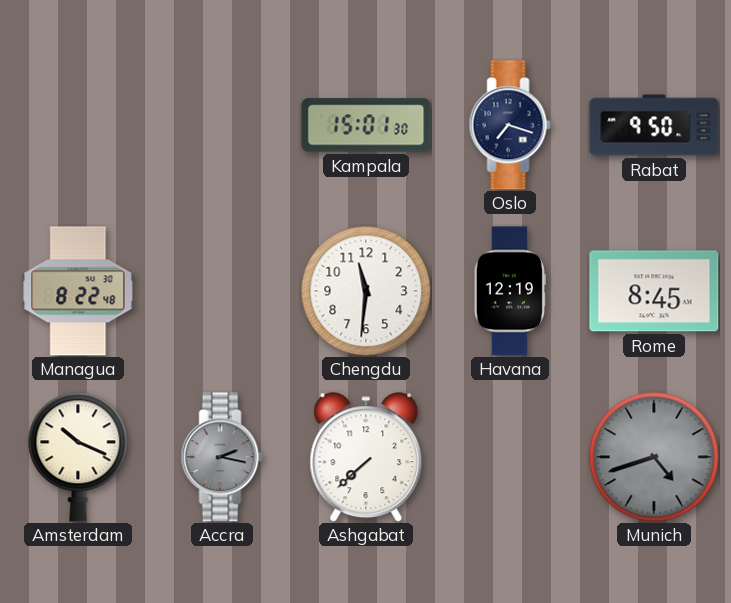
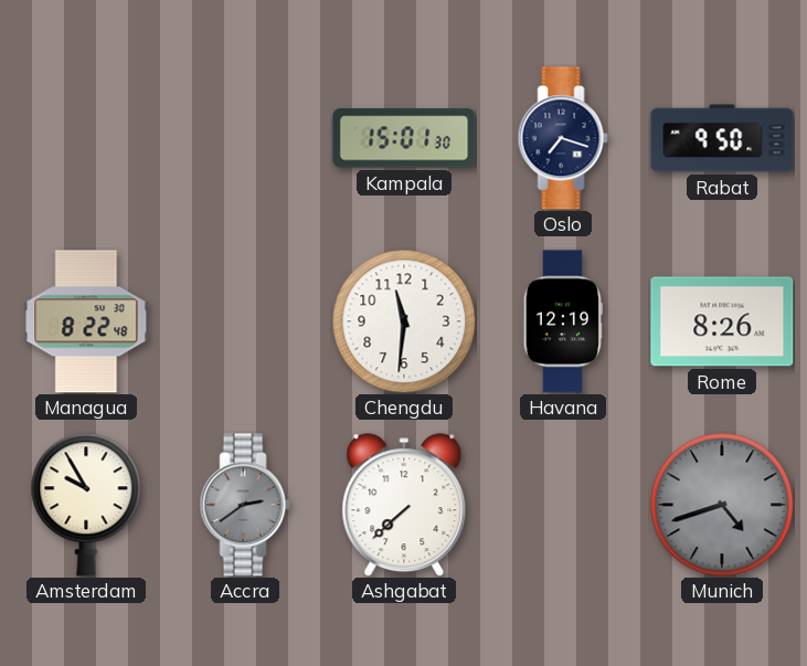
Rome: 8:45 -> 8:26 (722, 321)
Amsterdam: 10:19 -> 9:55 (86, 505)
Accra: 2:17 -> 2:39 (245, 505)
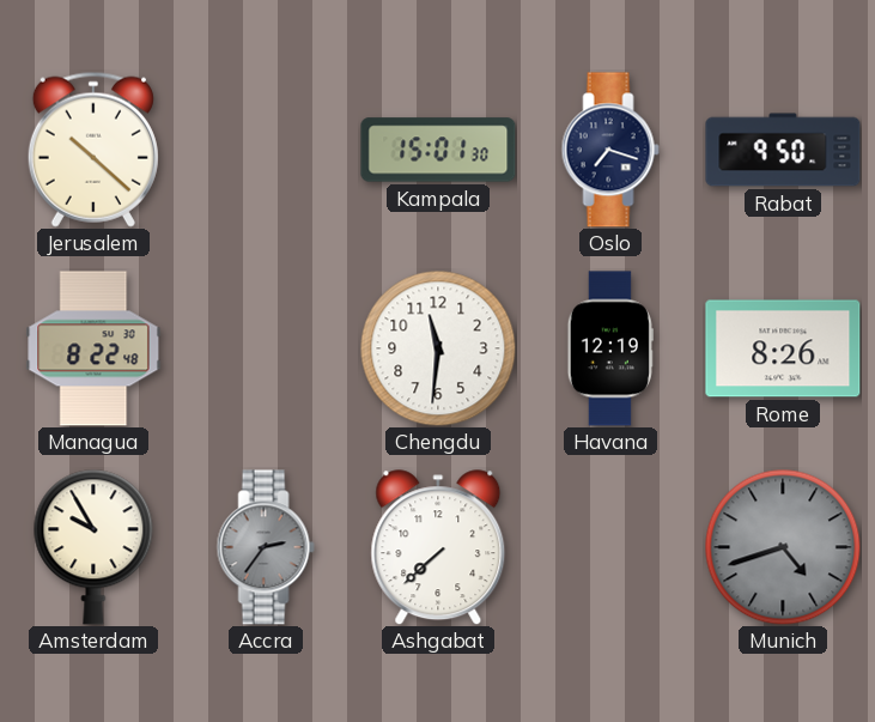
Jerusalem: none -> 10:22 (93, 150)
Accra: 2:39 -> 2:36 (266, 547)
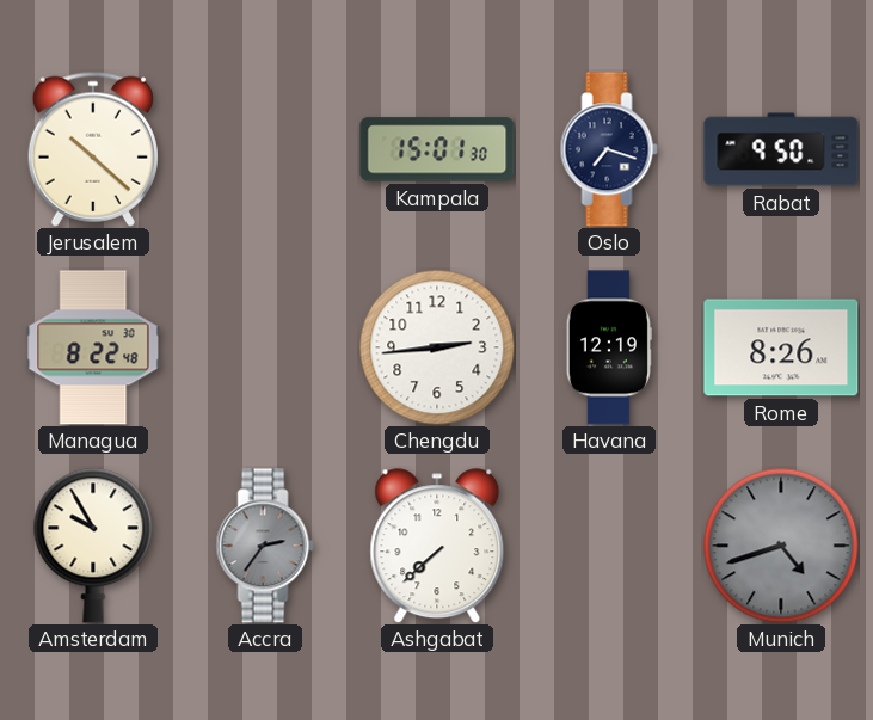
Chengdu: 11:31 -> 2:44 (437, 347)
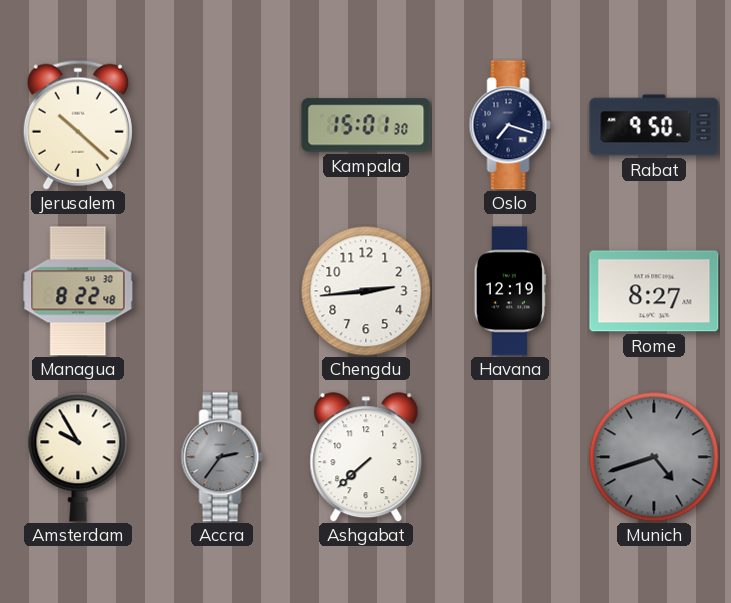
Rome: 8:26 -> 8:27 (654, 291)
